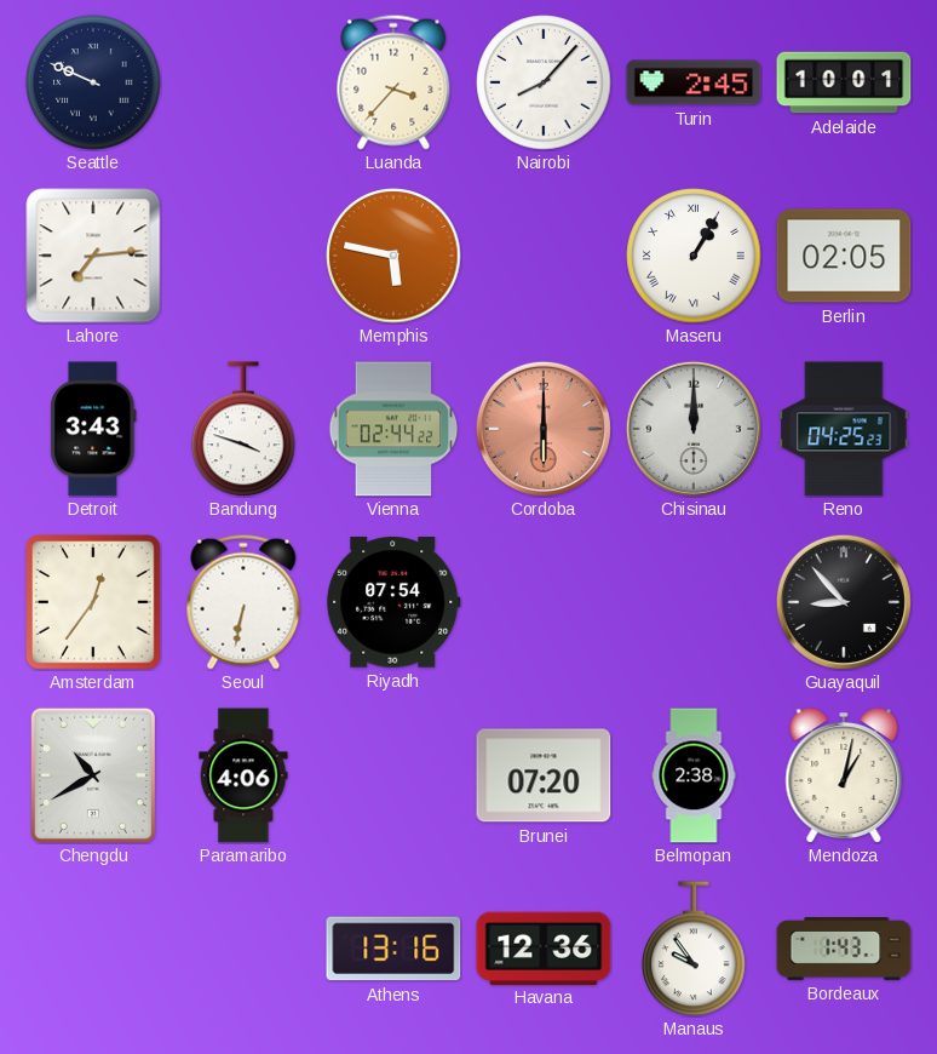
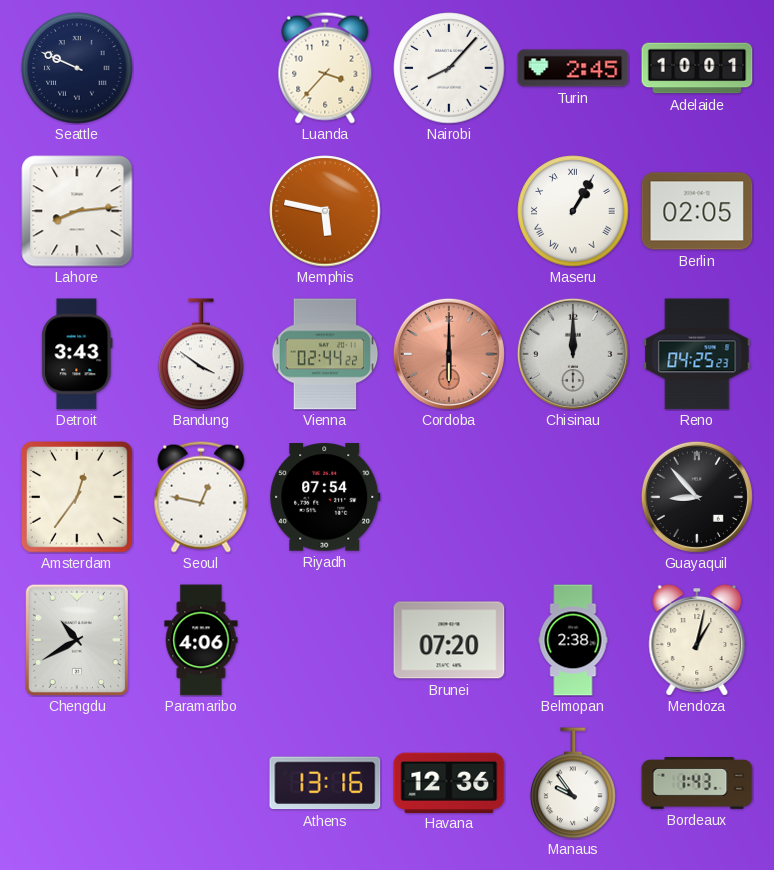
Lahore: 7:14 -> 8:14 (77, 211)
Bandung: 3:48 -> 3:51 (201, 354)
Seoul: 6:32 -> 12:47 (201, 497)
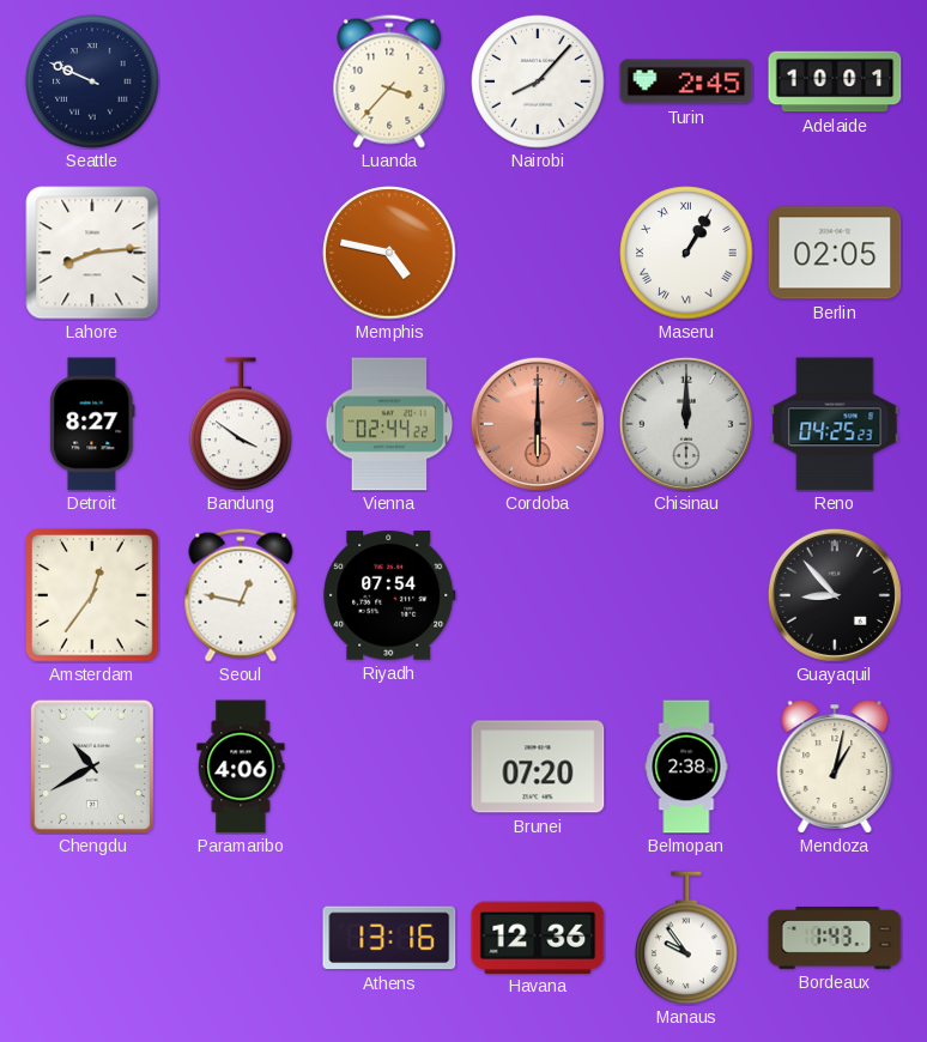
Memphis: 5:47 -> 4:47 (389, 253)
Detroit: 3:43 -> 8:27 (92, 424)
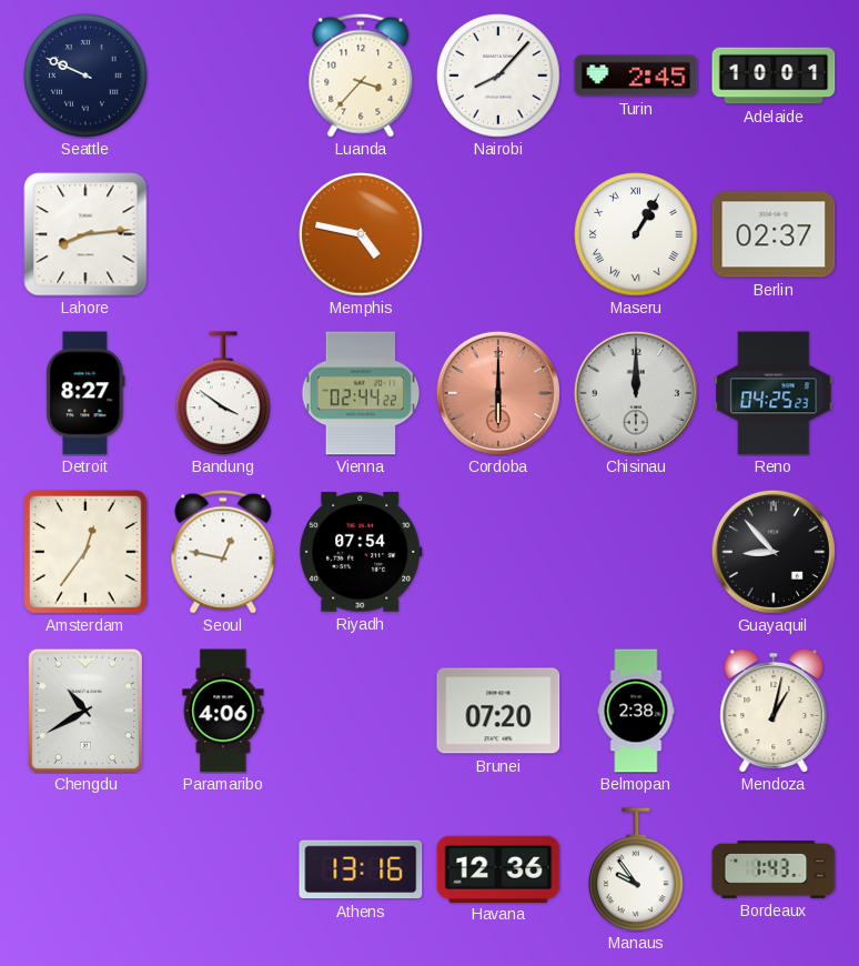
Berlin: 02:05 -> 02:37 (774, 234)
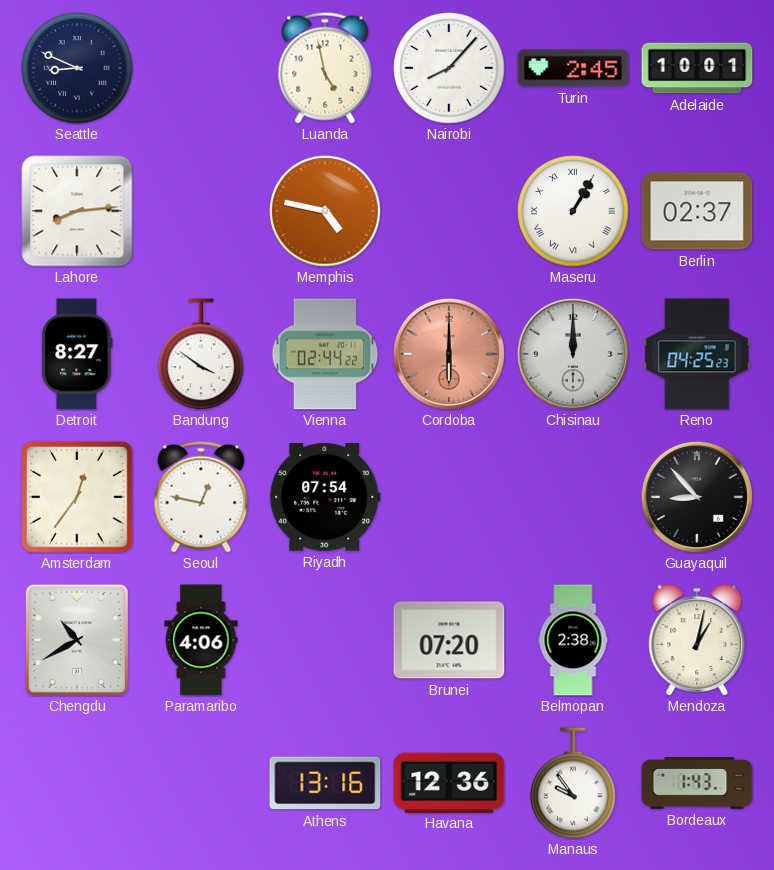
Seattle: 9:49 -> 8:49 (77, 68)
Luanda: 3:37 -> 4:58 (325, 68)
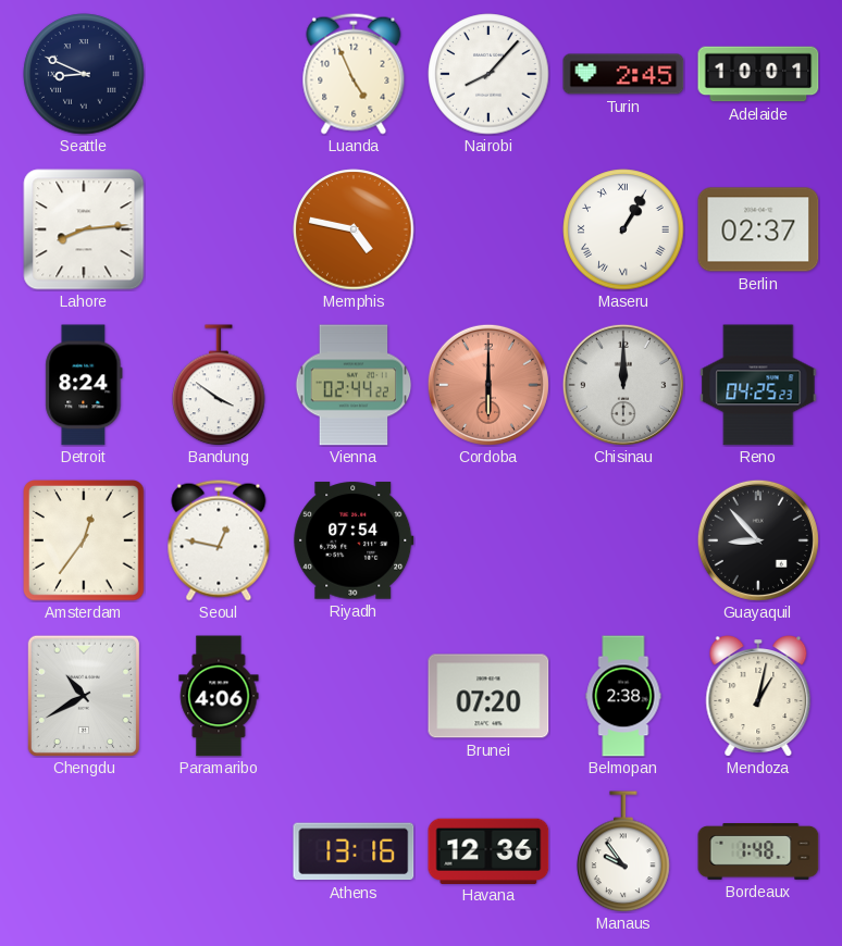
Luanda: 4:58 -> 4:56 (354, 74)
Detroit: 8:27 -> 8:24 (84, 385)
Bordeaux: 1:43 -> 1:48 (758, 852)
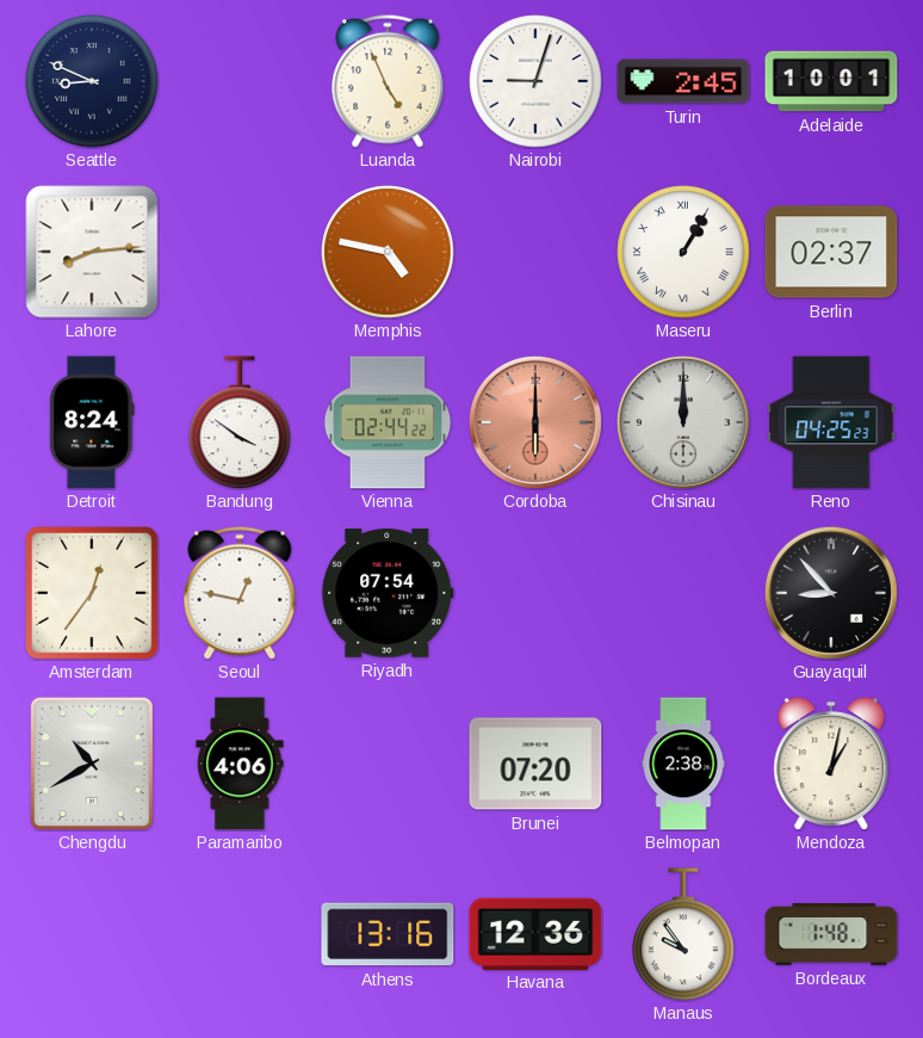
Nairobi: 8:07 -> 9:03 (535, 81)
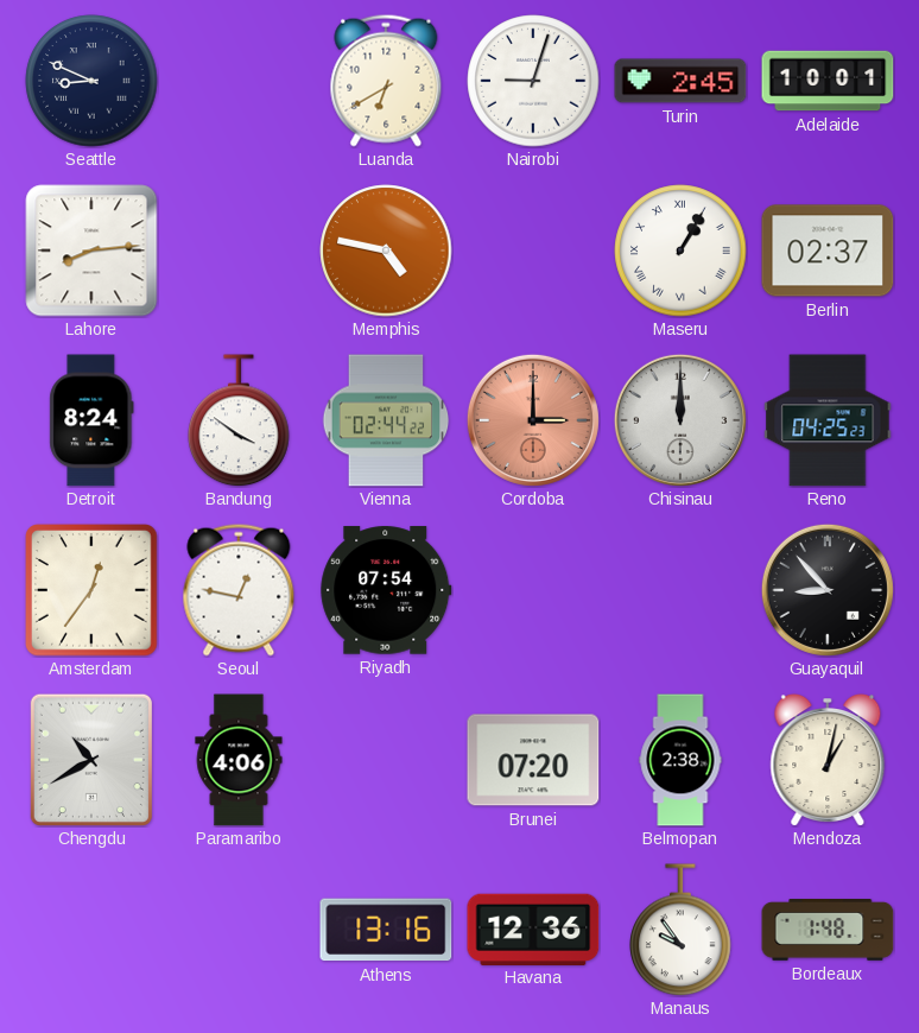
Luanda: 4:56 -> 6:40 (386, 81)
Cordoba: 6:00 -> 3:00 (533, 420)
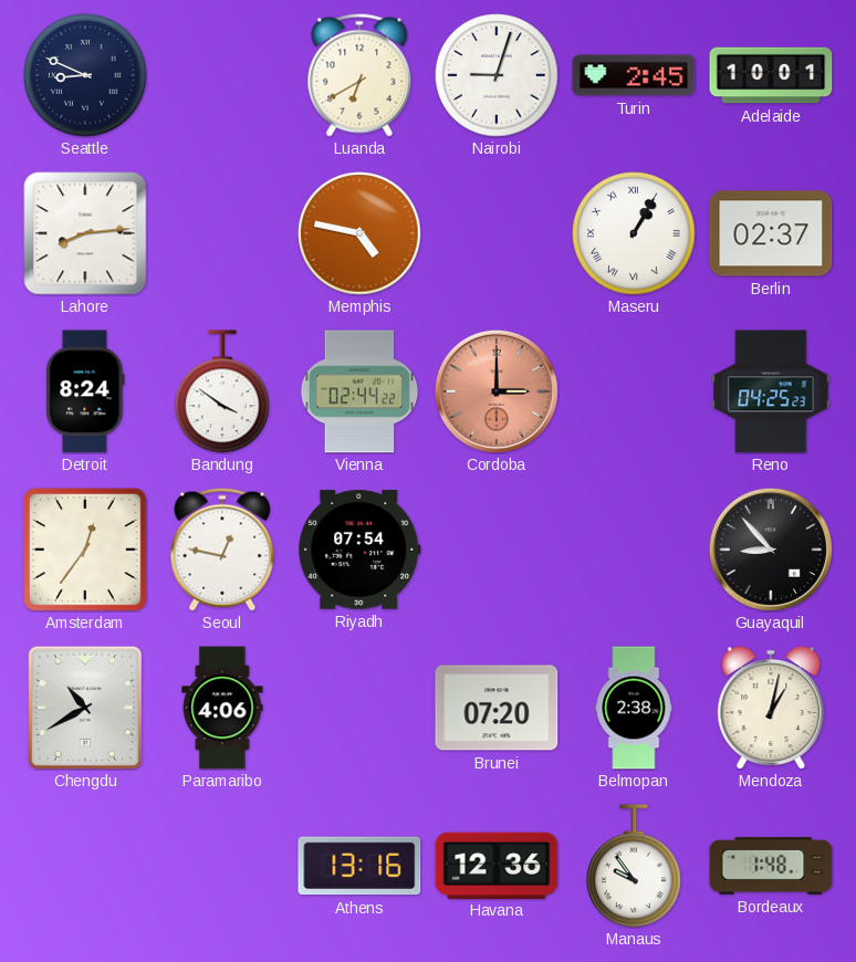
Chisinau: 12:00 -> none (680, 420)
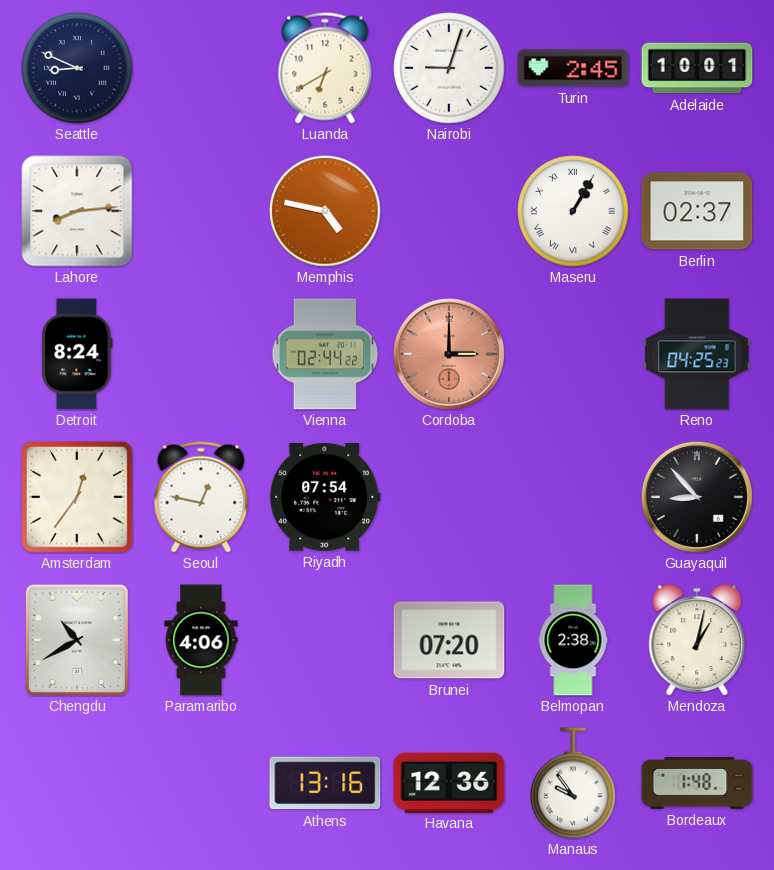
Bandung: 3:51 -> none (222, 391)
